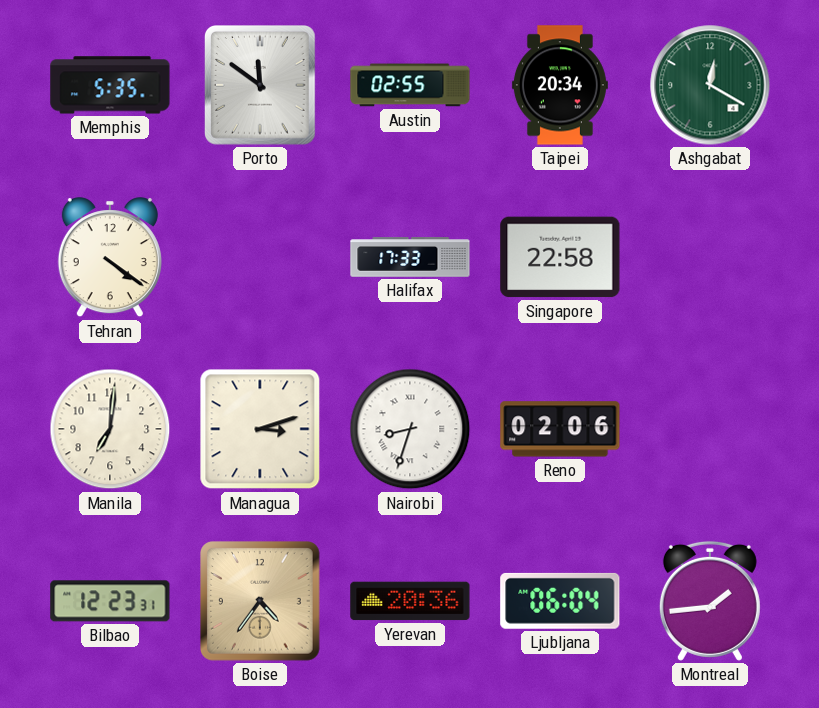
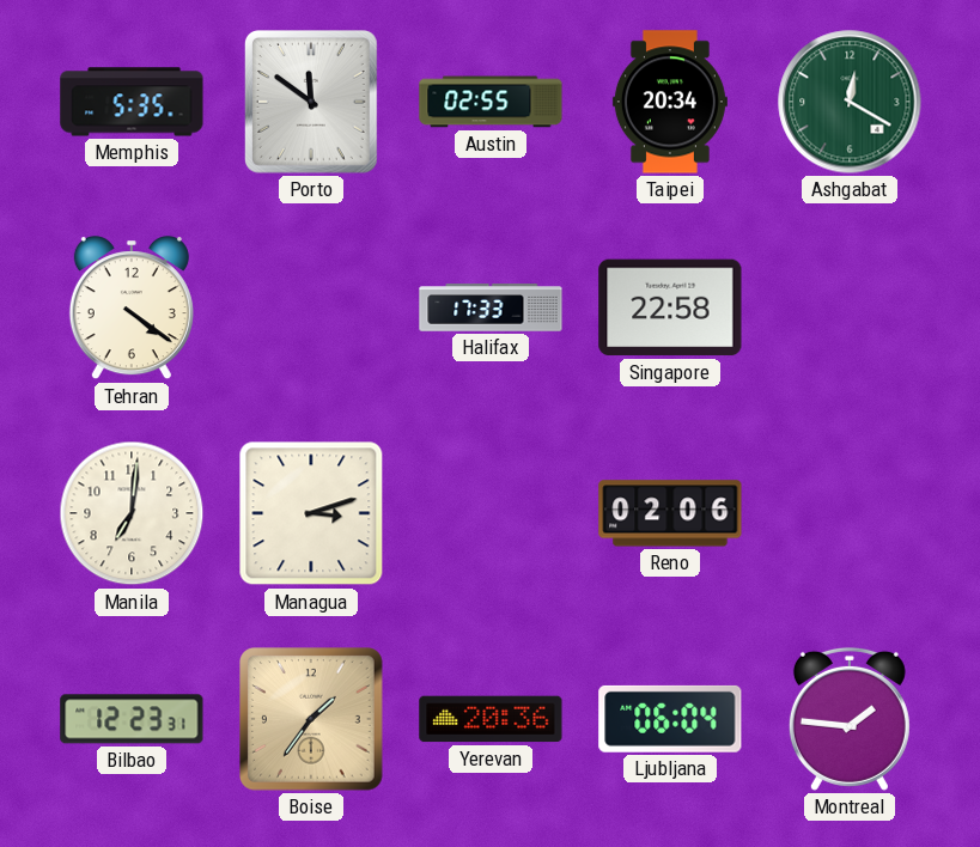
Nairobi: 8:33 -> none (410, 429)
Boise: 4:36 -> 1:36 (312, 720)
Montreal: 1:44 -> 1:46 (850, 719)
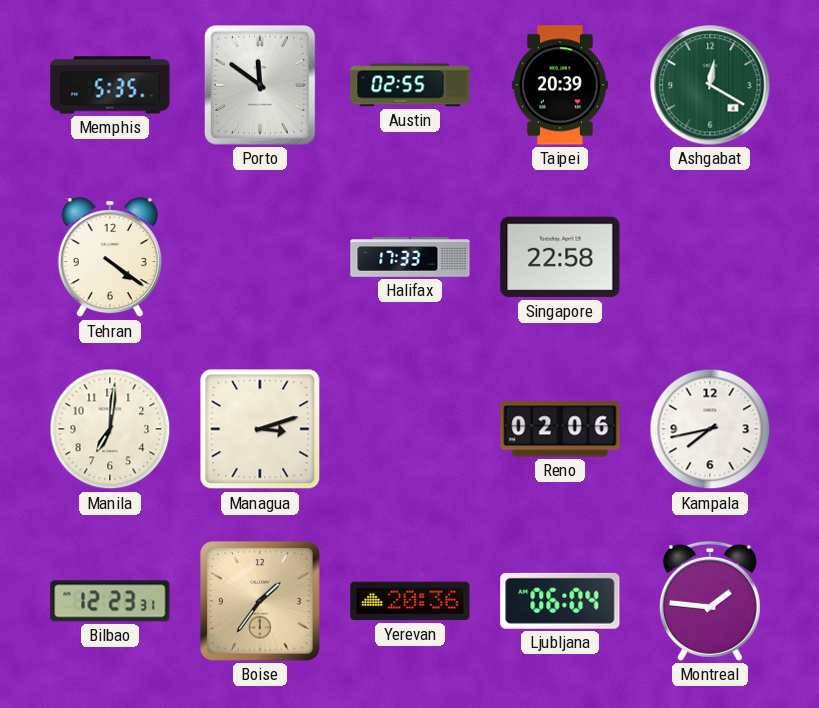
Taipei: 20:34 -> 20:39 (560, 85)
Kampala: none -> 7:43 (710, 429)
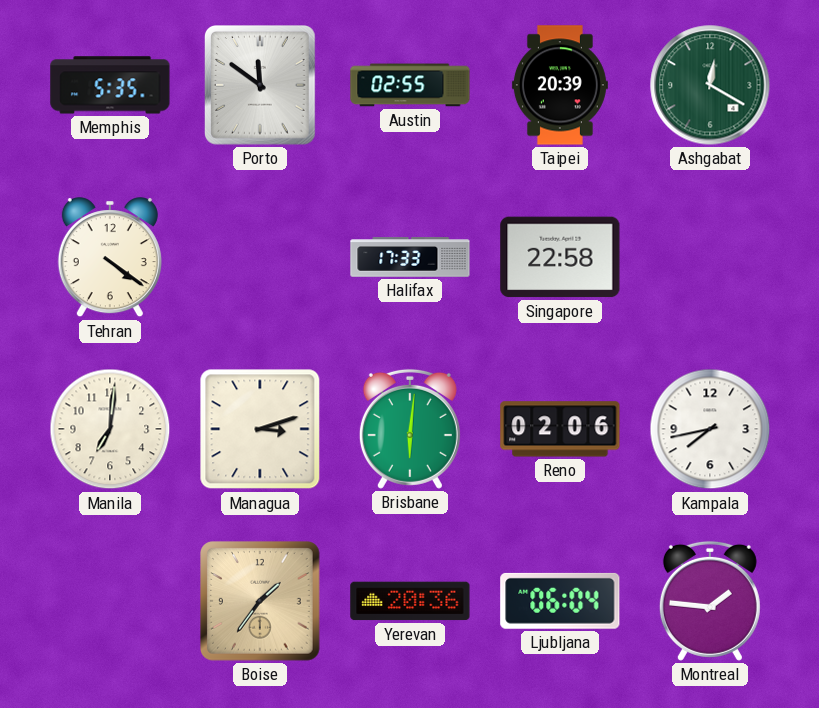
Brisbane: none -> 6:01 (410, 429)
Bilbao: 12:23 -> none (110, 601)
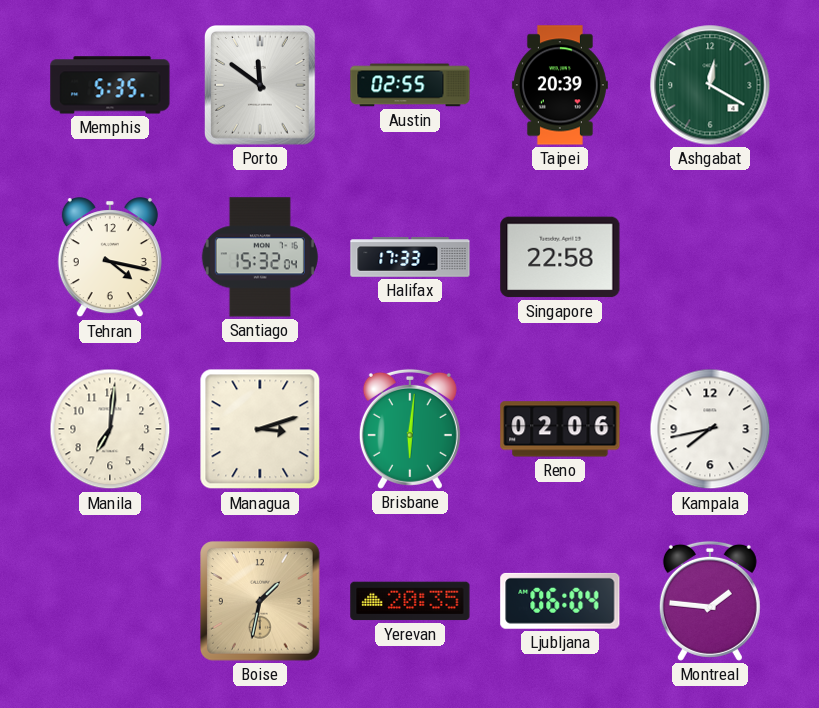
Tehran: 4:21 -> 4:17 (110, 258)
Santiago: none -> 15:32 (260, 257)
Boise: 1:36 -> 1:32 (261, 602)
Yerevan: 20:36 -> 20:35 (410, 601)
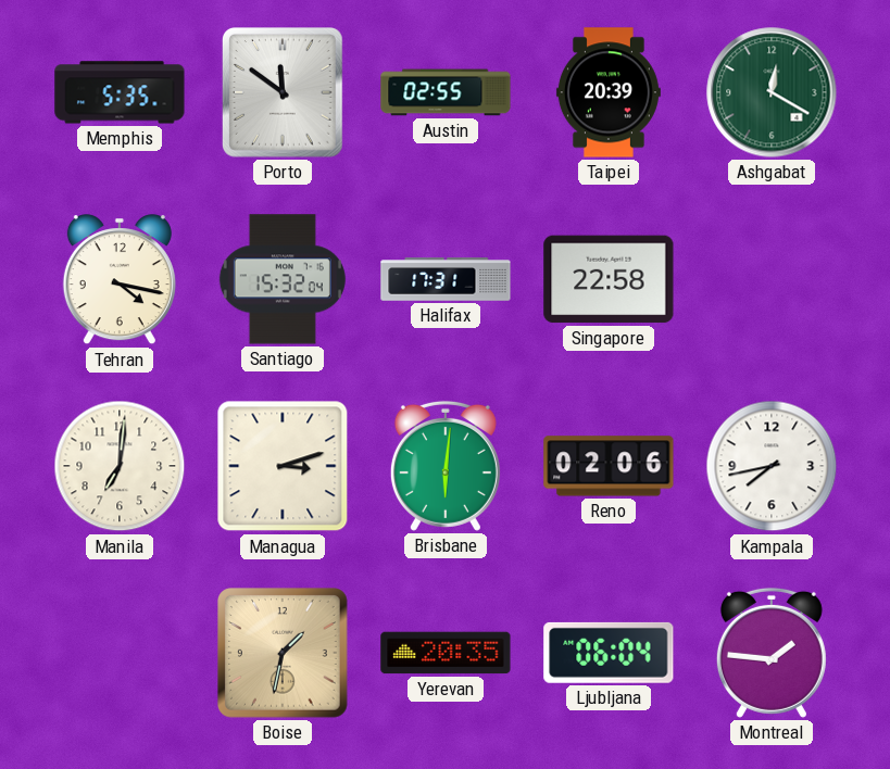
Halifax: 17:33 -> 17:31 (446, 279)
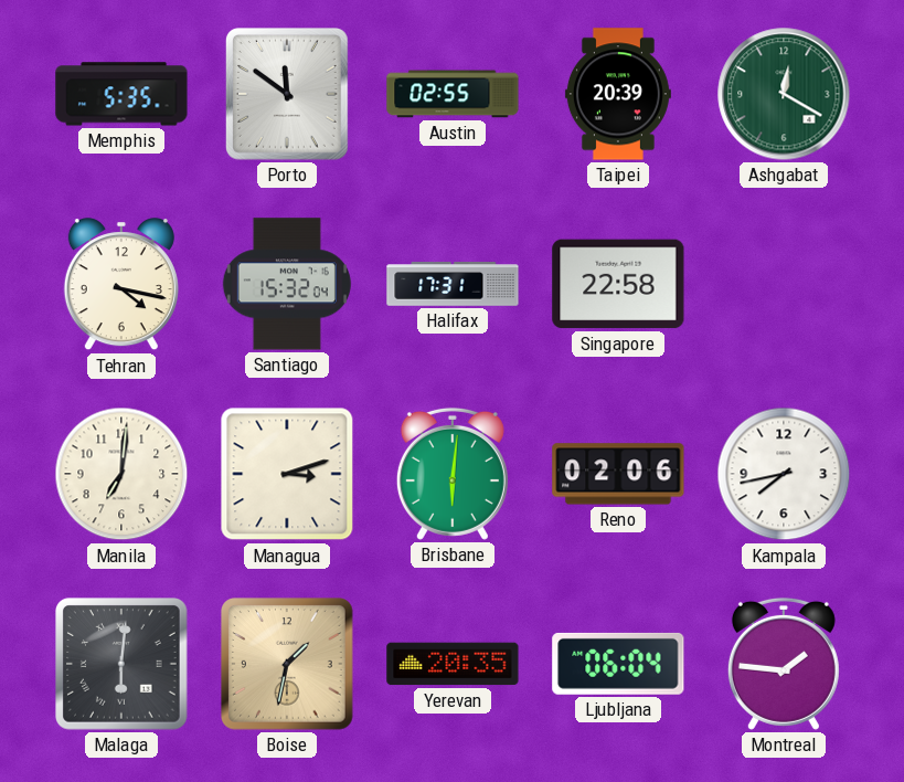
Malaga: none -> 6:01 (123, 665)
